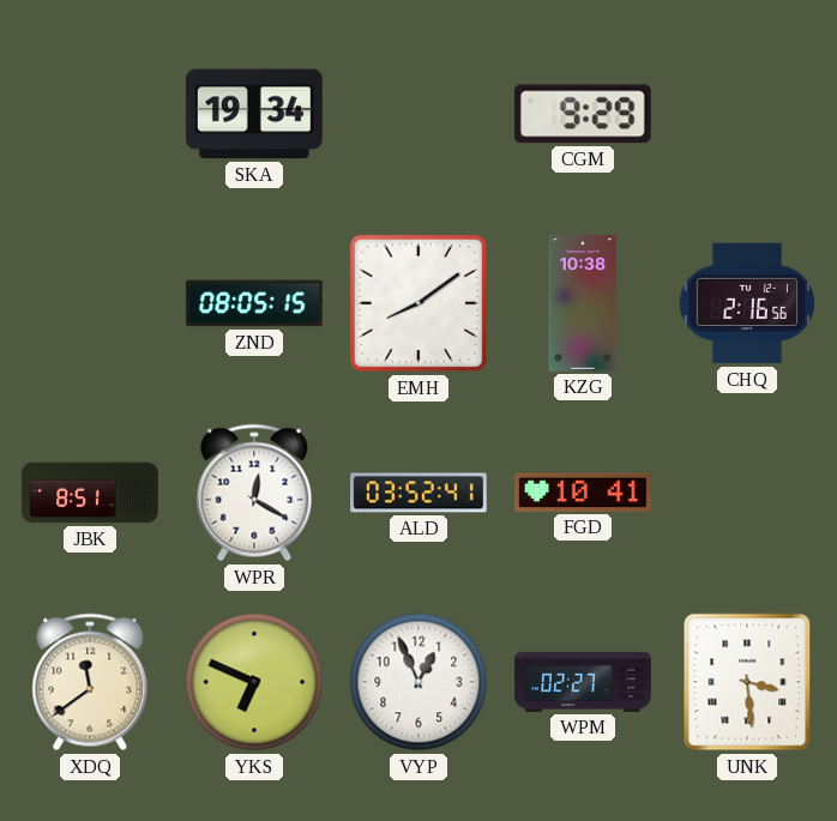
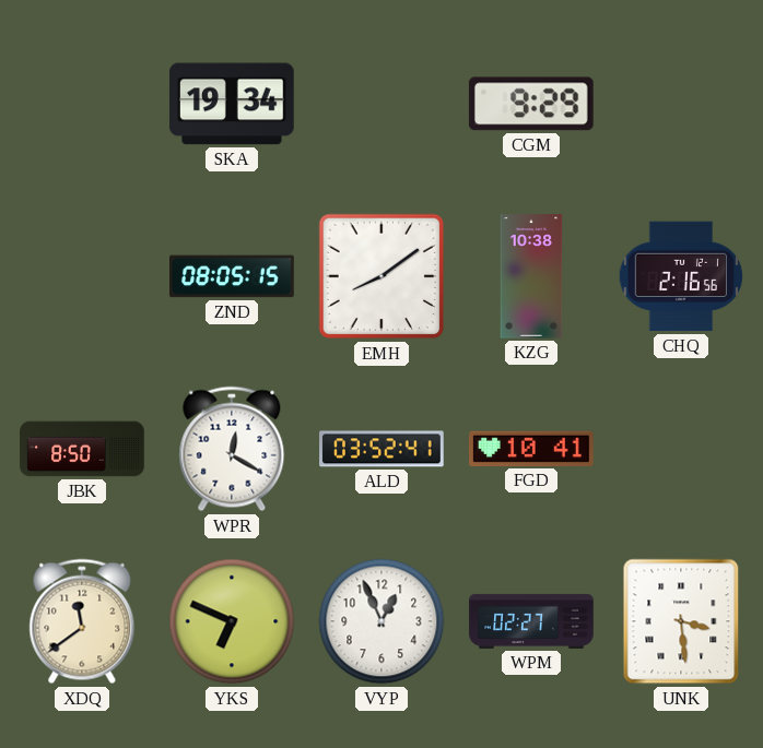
JBK: 8:51 -> 8:50 (82, 449)
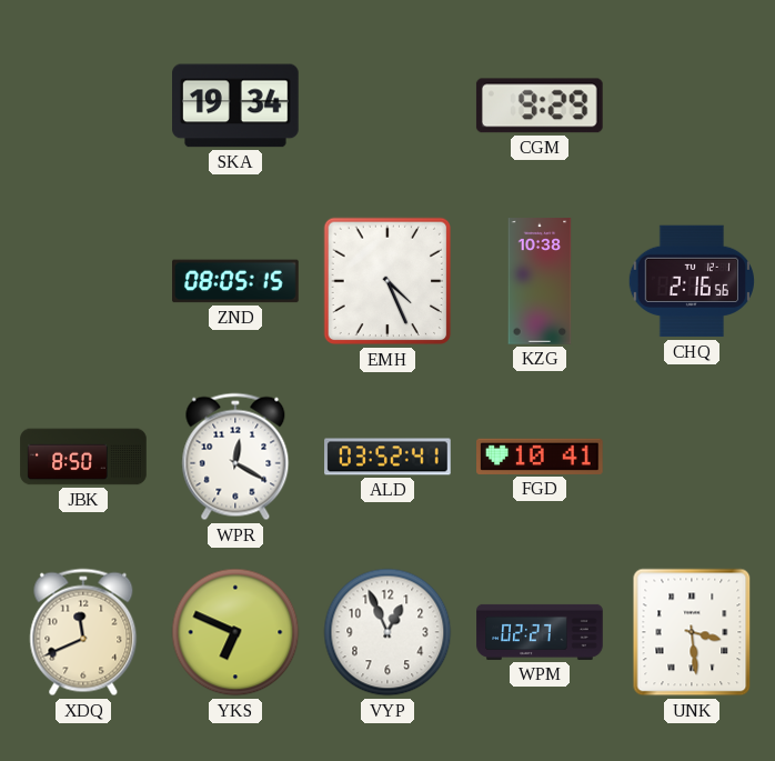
EMH: 8:09 -> 4:26 (387, 281)
XDQ: 11:39 -> 11:41 (83, 632)
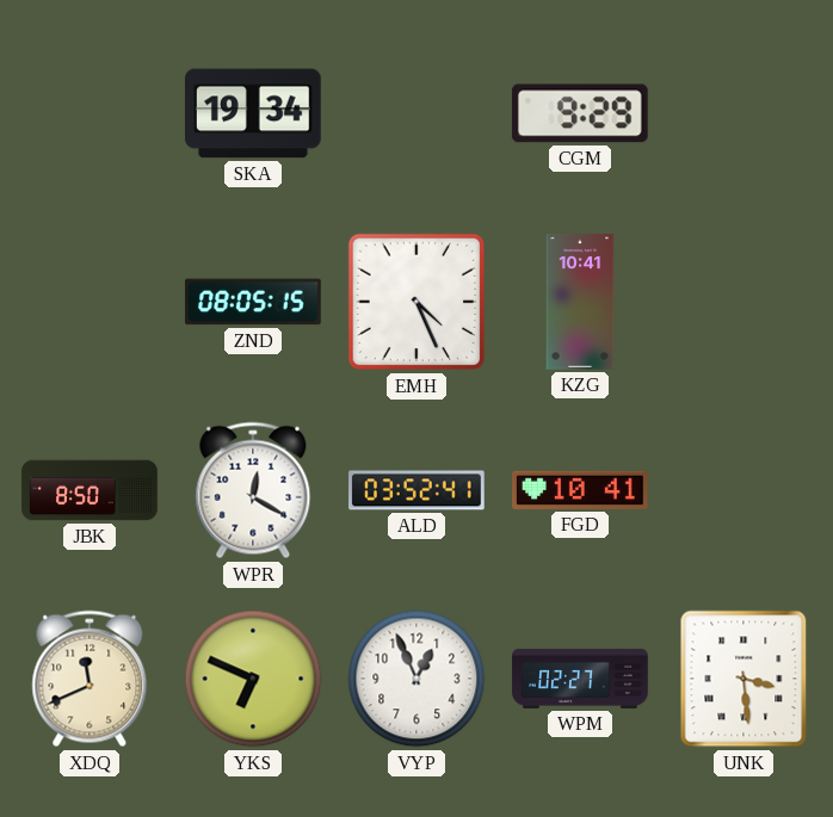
KZG: 10:38 -> 10:41 (580, 302)
CHQ: 2:16 -> none (691, 281)
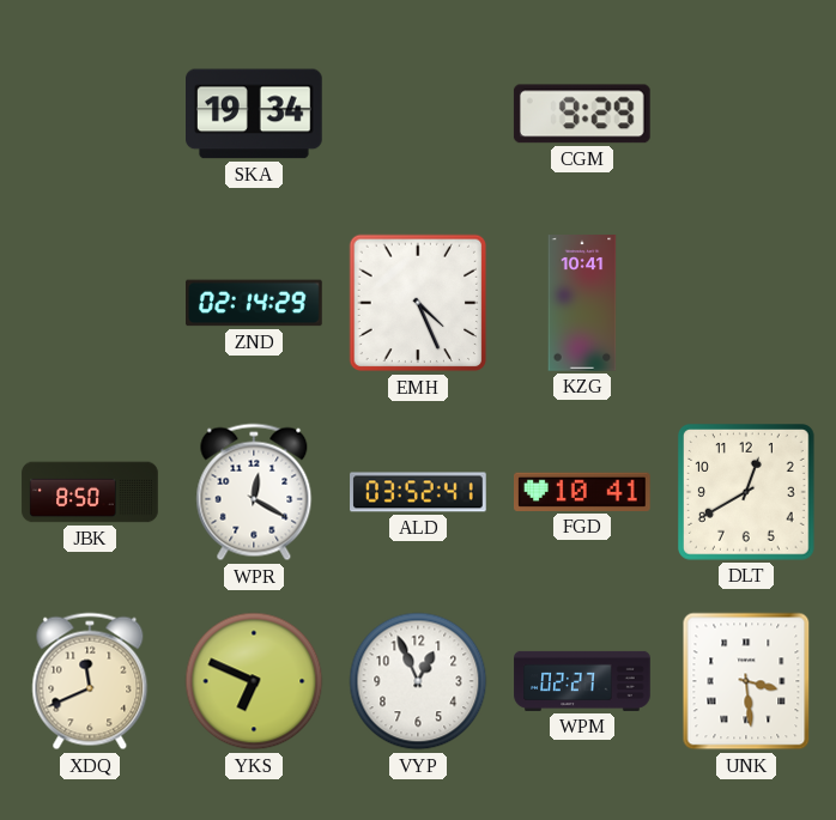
ZND: 08:05 -> 02:14 (254, 303)
DLT: none -> 12:40 (747, 493)
